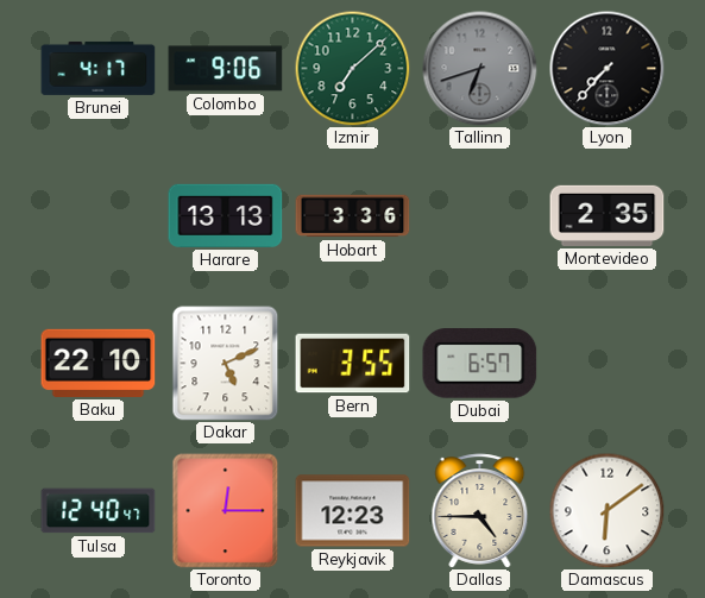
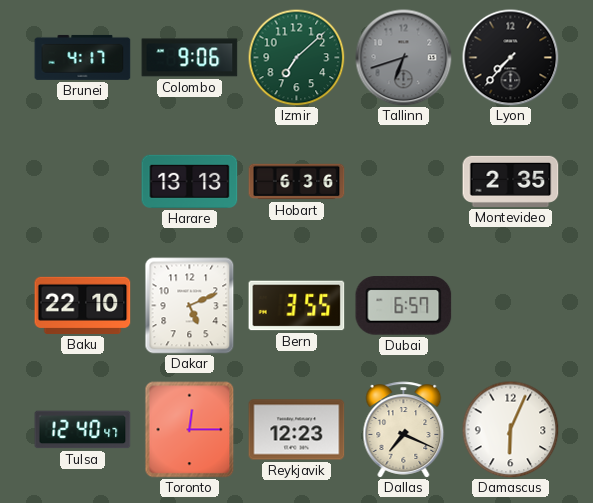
Hobart: 3:36 -> 6:36 (297, 182)
Dallas: 4:45 -> 7:19 (404, 430)
Damascus: 6:09 -> 6:04 (510, 429)
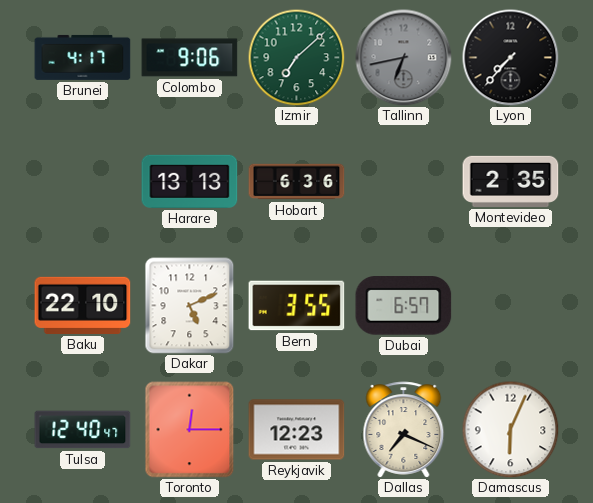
Tallinn: 6:42 -> 6:43 (404, 58)
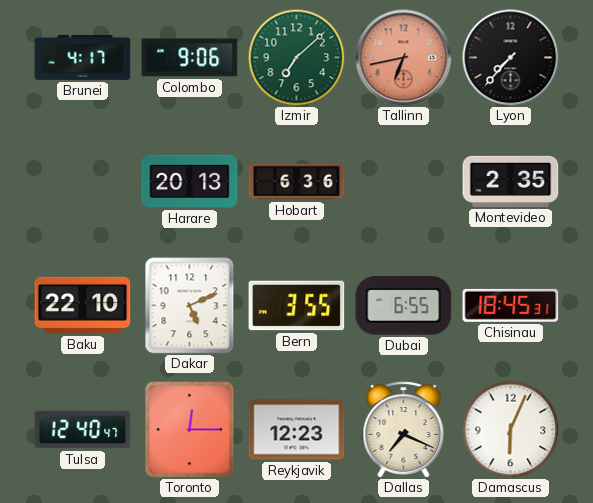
Tallinn dial: grey -> salmon (404, 58)
Harare: 13:13 -> 20:13 (190, 181)
Dubai: 6:57 -> 6:55 (404, 306)
Chisinau: none -> 18:45 (511, 305)
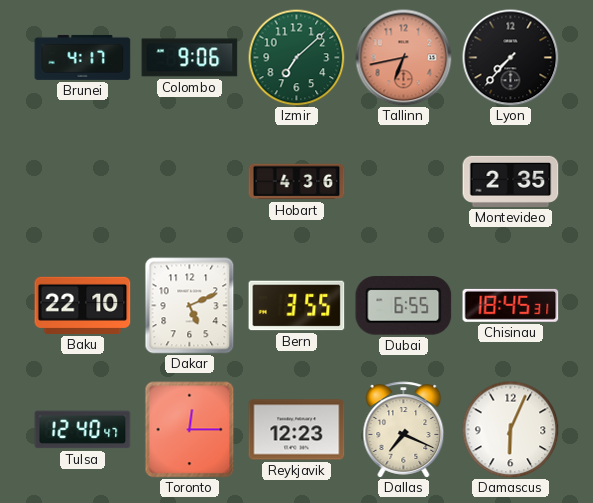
Harare: 20:13 -> none (190, 181)
Hobart: 6:36 -> 4:36 (297, 182)
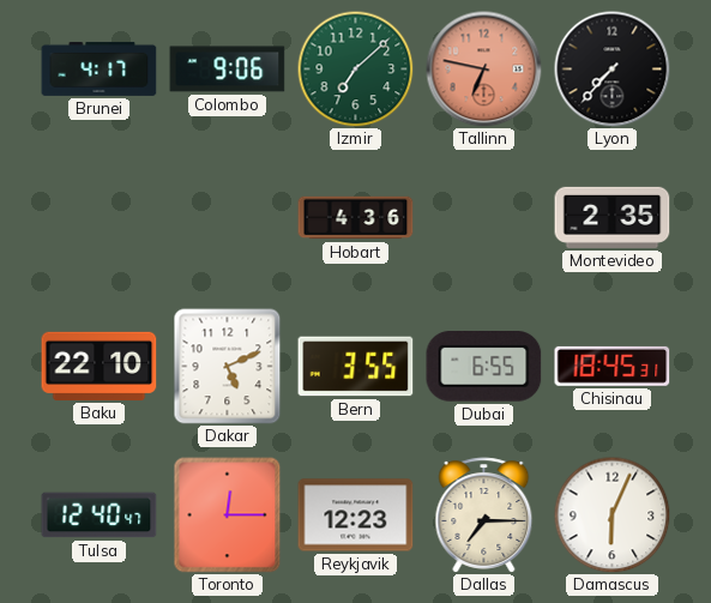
Tallinn: 6:43 -> 6:47 (484, 70)
Dallas: 7:19 -> 7:15 (484, 515)
